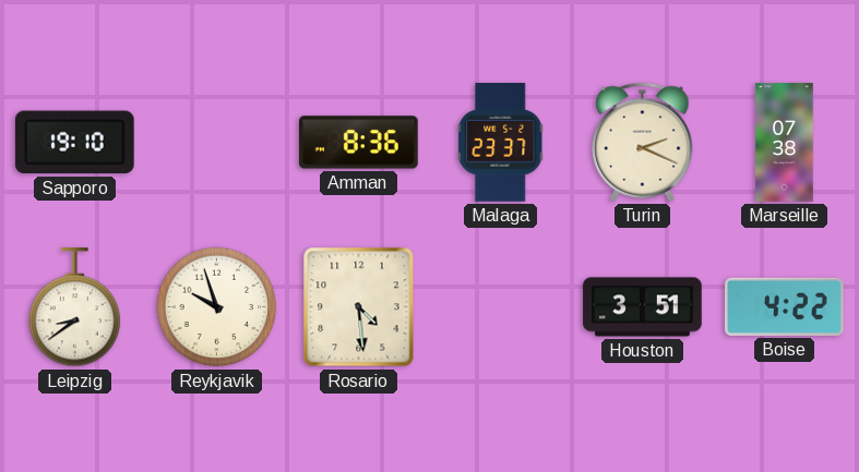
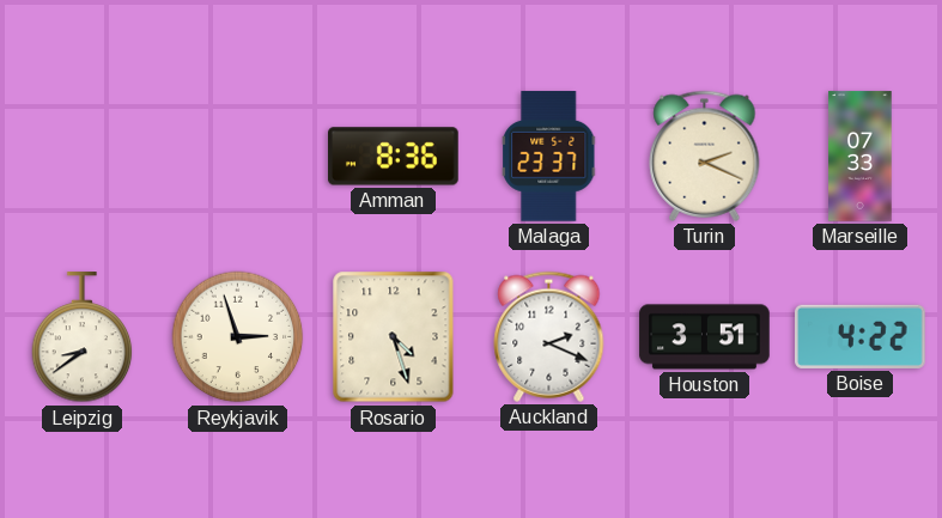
Sapporo: 19:10 -> none (74, 143)
Marseille: 07:38 -> 07:33 (861, 157)
Reykjavik: 9:57 -> 2:57 (238, 337)
Rosario: 4:29 -> 4:27 (394, 337)
Auckland: none -> 2:19 (549, 336)
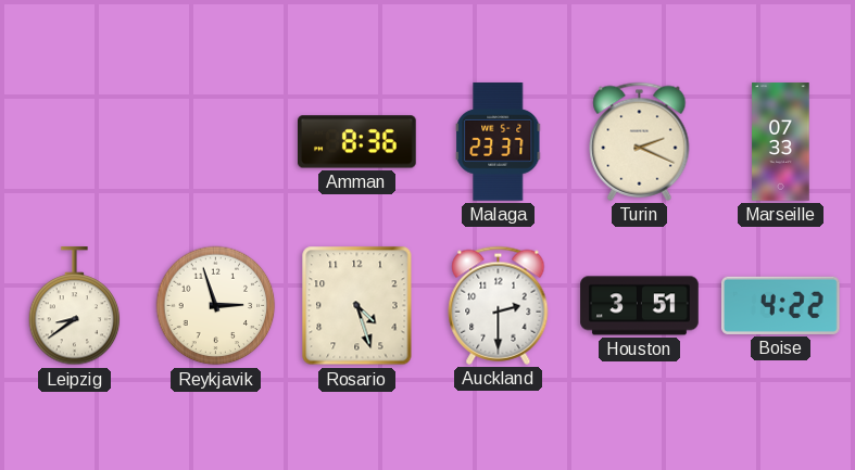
Auckland: 2:19 -> 2:30 (499, 305)
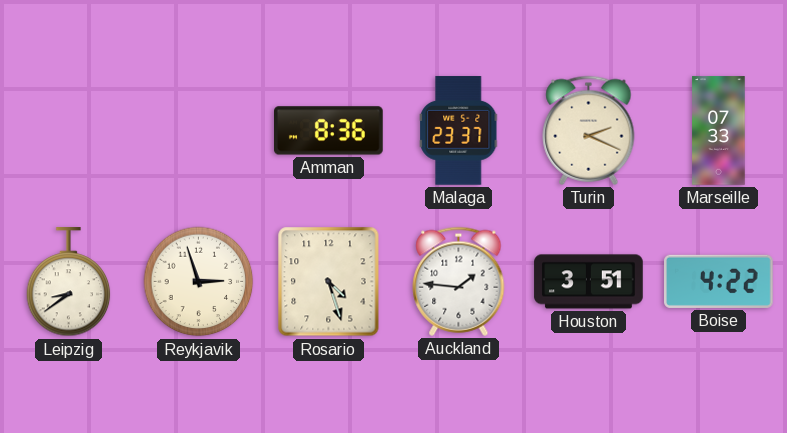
Auckland: 2:30 -> 1:46 (459, 281)
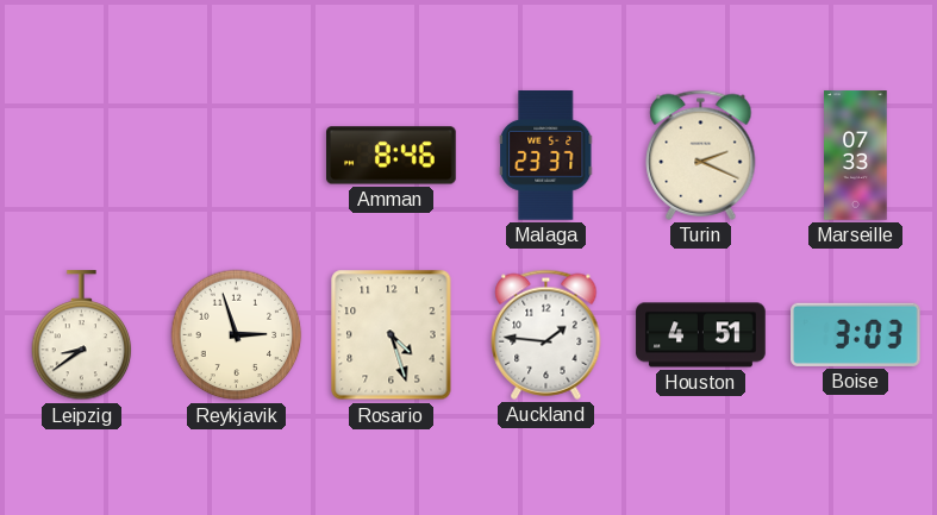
Amman: 8:36 -> 8:46 (392, 156)
Houston: 3:51 -> 4:51 (701, 335)
Boise: 4:22 -> 3:03 (856, 334)
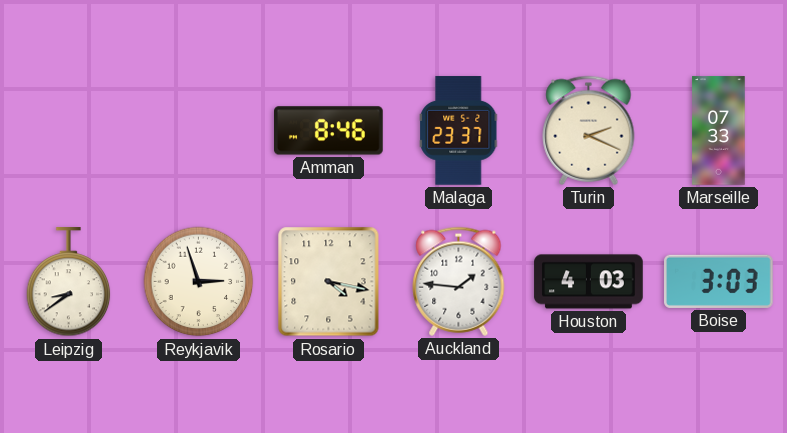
Rosario: 4:27 -> 4:17 (329, 282)
Houston: 4:51 -> 4:03 (589, 282)
